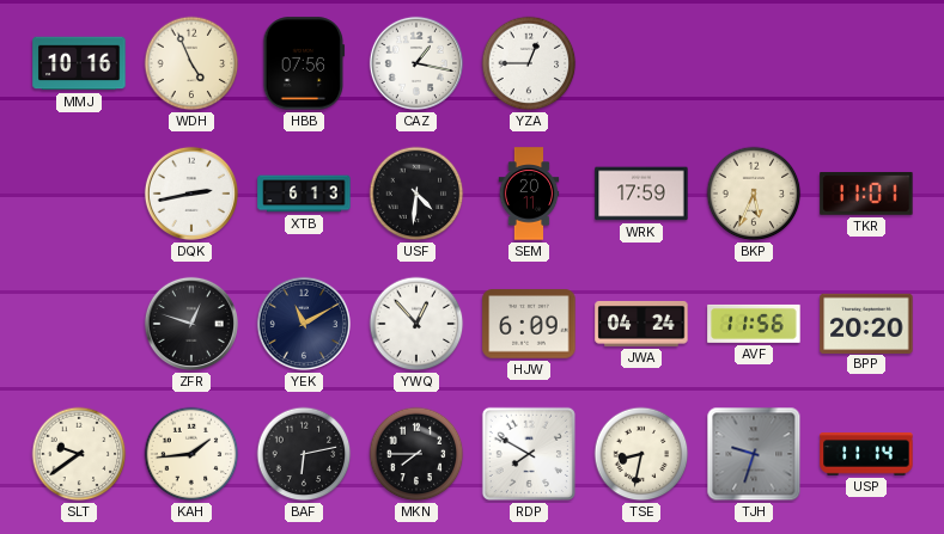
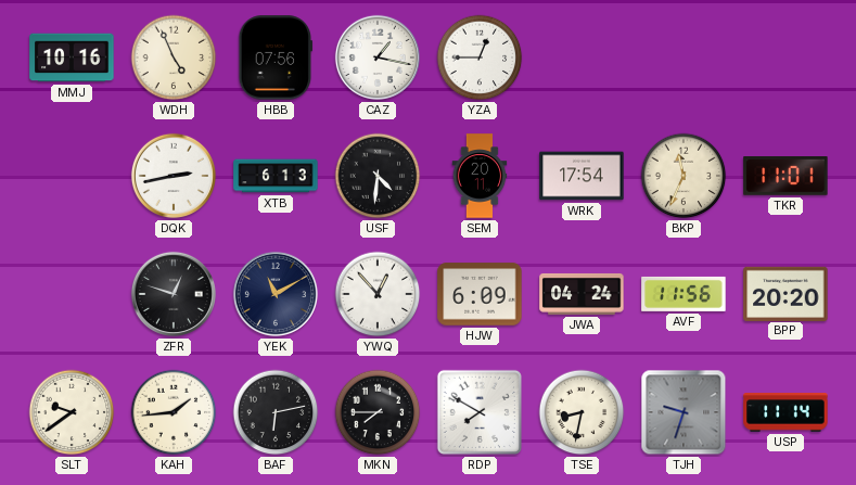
WRK: 17:59 -> 17:54 (582, 176)
BKP: 5:34 -> 11:34 (683, 176)
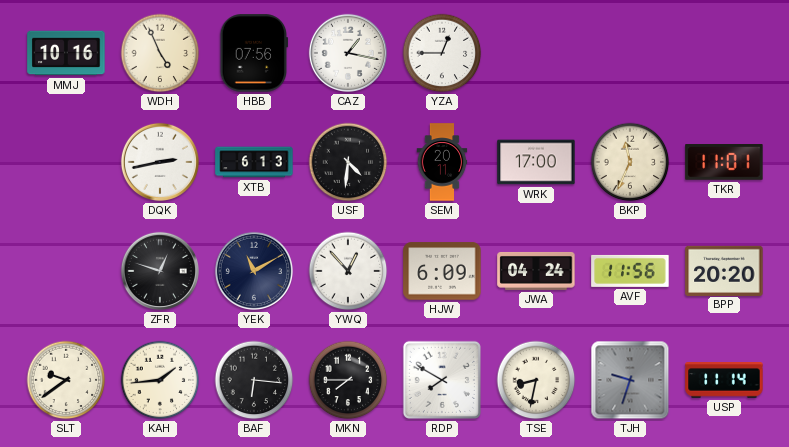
WRK: 17:54 -> 17:00 (536, 162)
BAF: 6:13 -> 6:16 (254, 380)
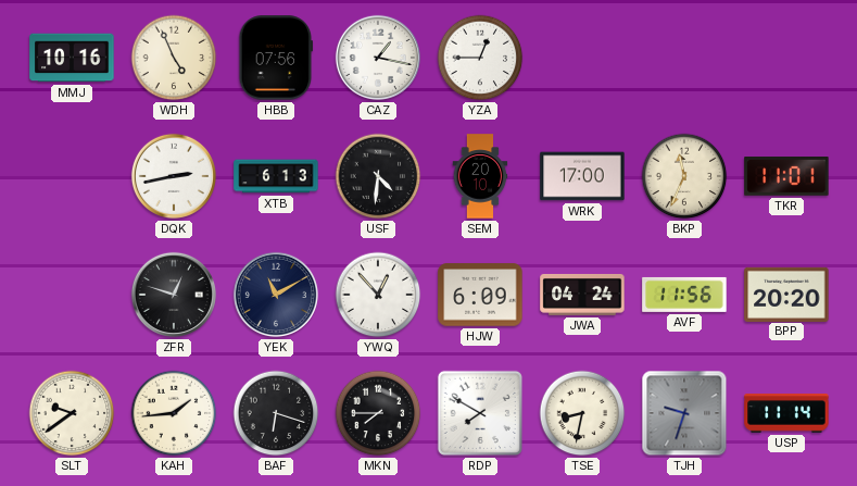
SEM: 20:11 -> 20:10 (480, 176)
BAF: 6:16 -> 6:18 (276, 413)
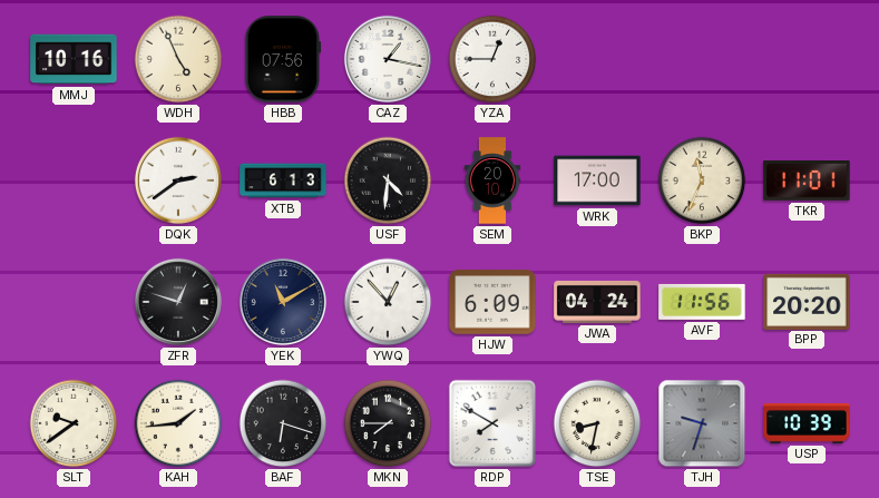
DQK: 2:43 -> 2:39 (178, 180)
USP: 11:14 -> 10:39 (807, 424)
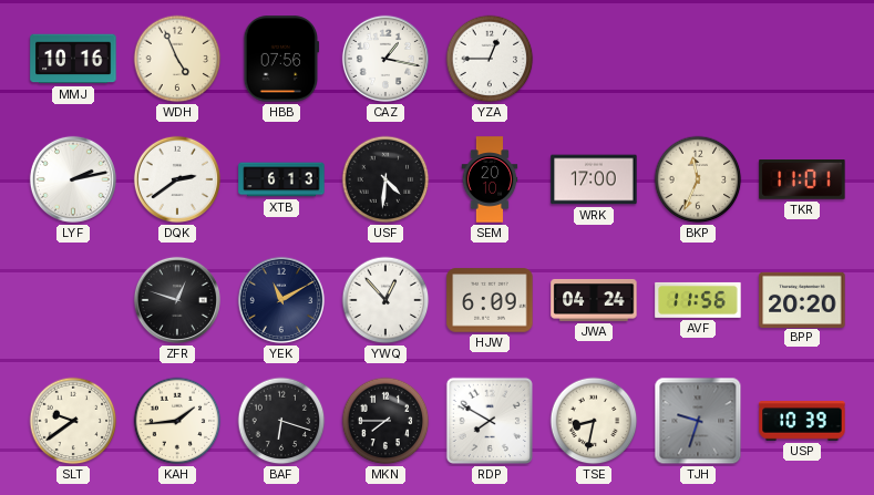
LYF: none -> 2:13 (73, 179)
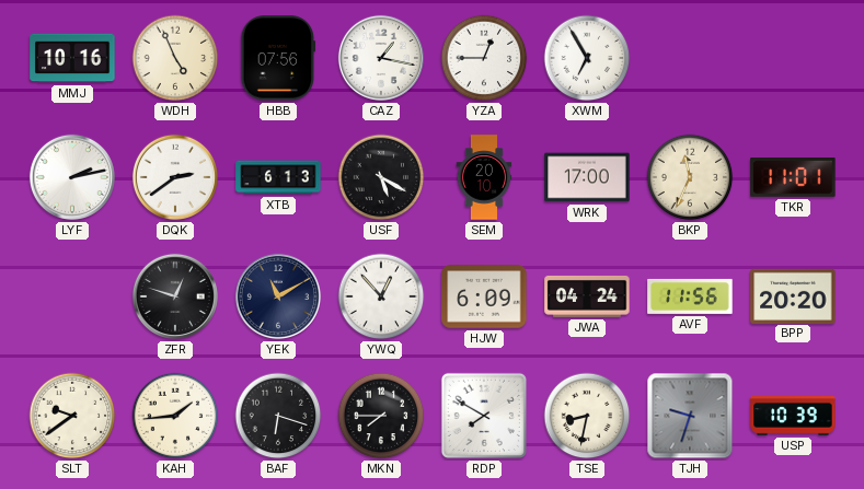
XWM: none -> 6:55 (587, 58)
USF: 4:31 -> 5:20 (381, 177)
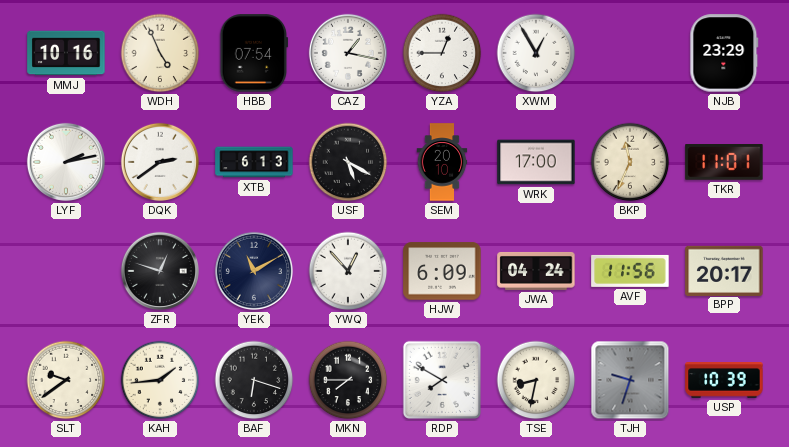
HBB: 07:56 -> 07:54 (254, 53)
XWM: 6:55 -> 12:55 (536, 53)
NJB: none -> 23:29 (724, 53)
BPP: 20:20 -> 20:17 (724, 270)
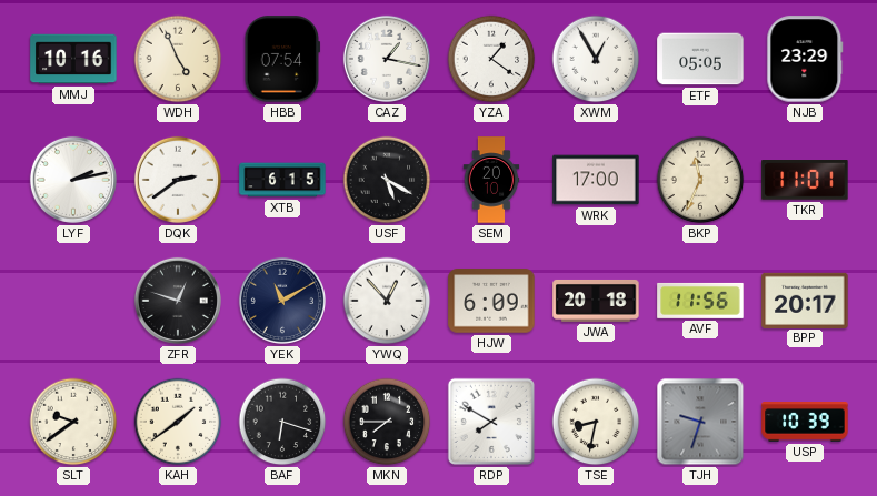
YZA: 12:45 -> 1:21 (491, 59)
ETF: none -> 05:05 (700, 59)
XTB: 6:13 -> 6:15 (282, 180)
JWA: 04:24 -> 20:18 (596, 301)
KAH: 1:44 -> 1:39 (178, 422)
